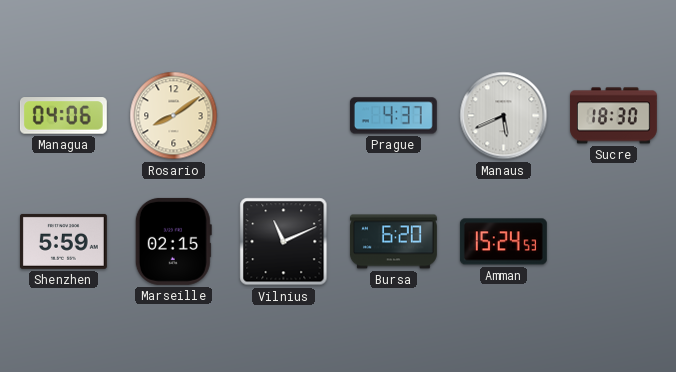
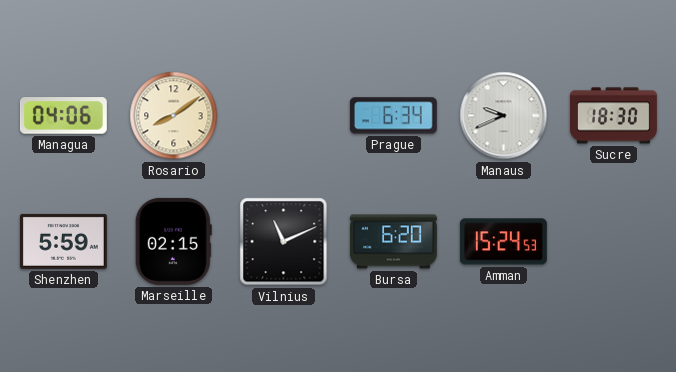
Prague: 4:37 -> 6:34 (393, 116)
Manaus: 5:41 -> 9:41 (504, 116)
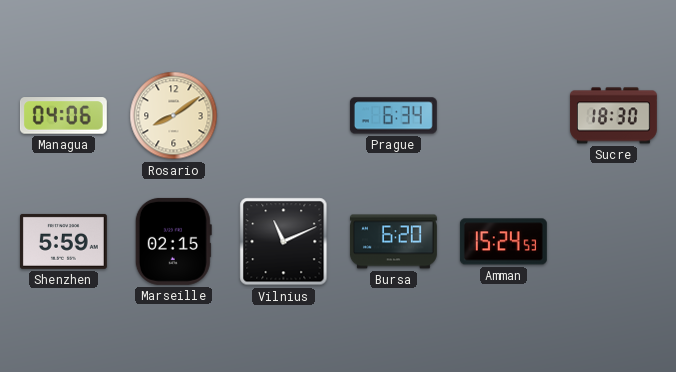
Manaus: 9:41 -> none (504, 116)
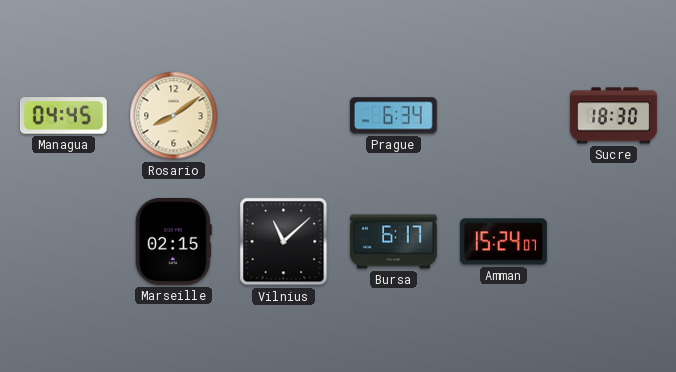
Managua: 04:06 -> 04:45 (63, 116)
Shenzhen: 5:59 -> none (63, 241)
Vilnius: 11:11 -> 11:08 (284, 242)
Bursa: 6:20 -> 6:17 (393, 242)
Amman: 15:24:53 -> 15:24:07 (503, 242)
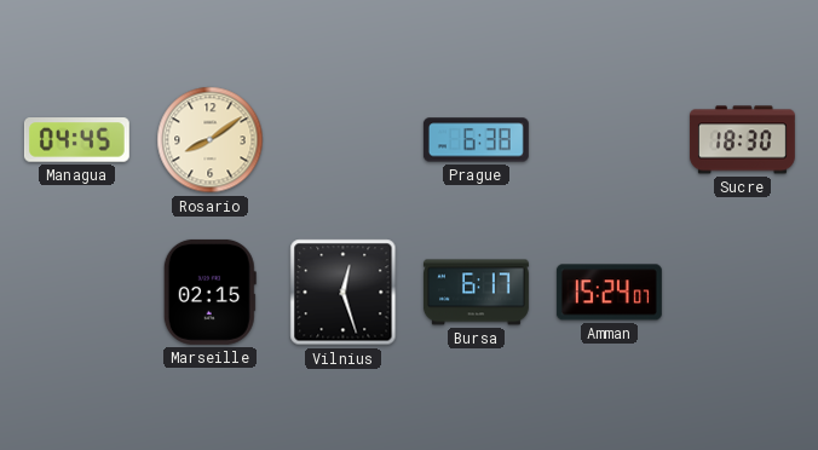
Prague: 6:34 -> 6:38 (476, 140)
Vilnius: 11:08 -> 12:27 (344, 293)
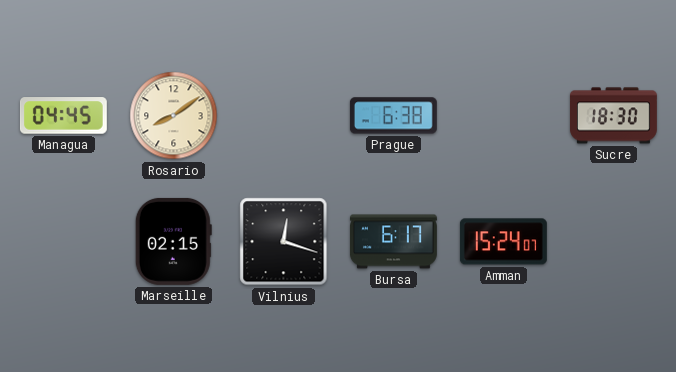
Vilnius: 12:27 -> 12:18 (284, 242)
